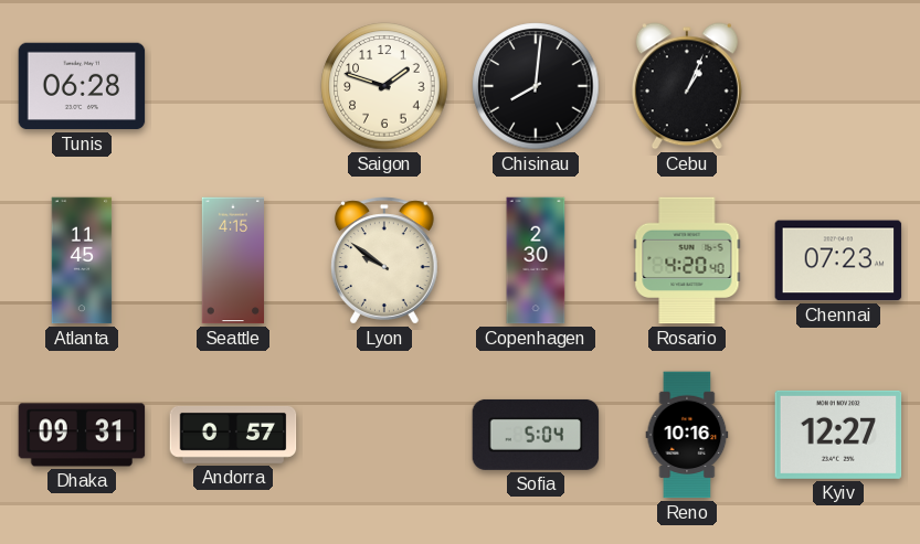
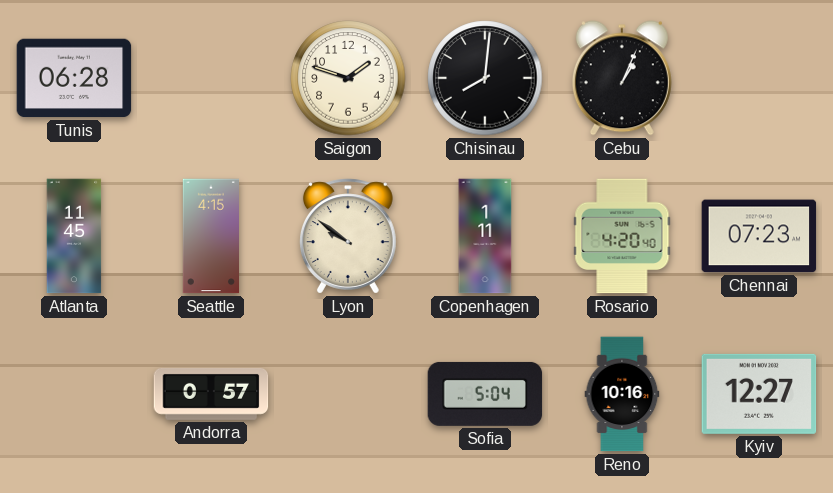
Copenhagen: 2:30 -> 1:11 (485, 236)
Dhaka: 09:31 -> none (82, 435)
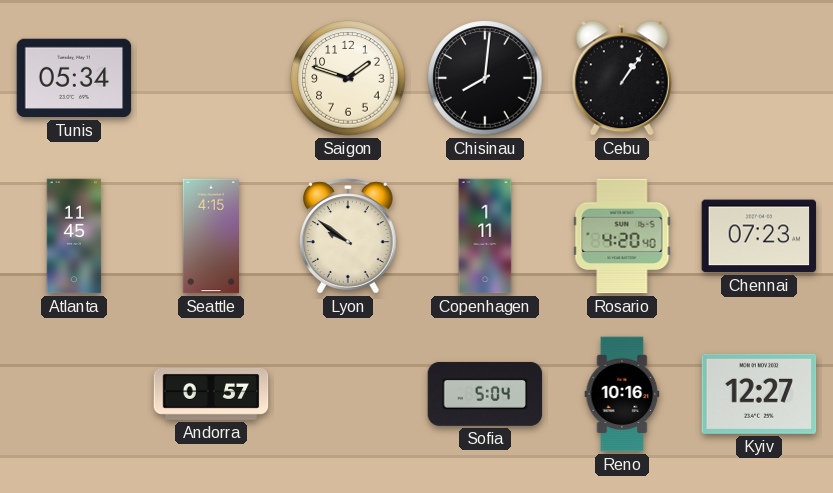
Tunis: 06:28 -> 05:34 (74, 78)
Cebu: 1:04 -> 1:06 (622, 78)
